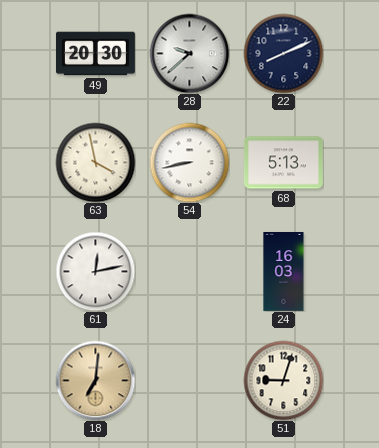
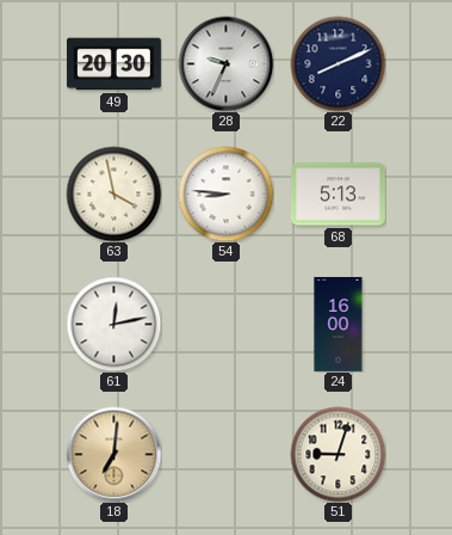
28: 9:38 -> 9:34 (225, 63)
54: 8:43 -> 8:46 (225, 193)
24: 16:03 -> 16:00 (339, 324)
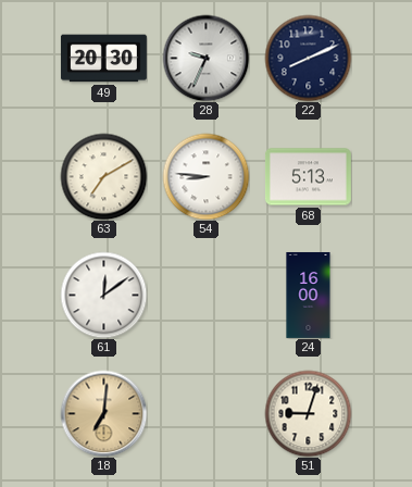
63: 3:58 -> 7:10 (103, 176)
61: 12:13 -> 12:09 (103, 295)
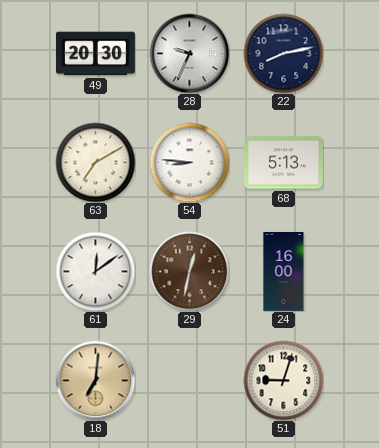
22: 8:11 -> 8:13 (283, 53)
29: none -> 12:32 (189, 271)
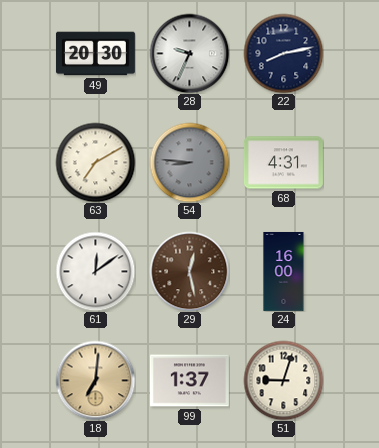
54 dial: white -> grey (189, 162)
68: 5:13 -> 4:31 (283, 163)
29: 12:32 -> 12:28 (189, 271)
99: none -> 1:37 (189, 381)
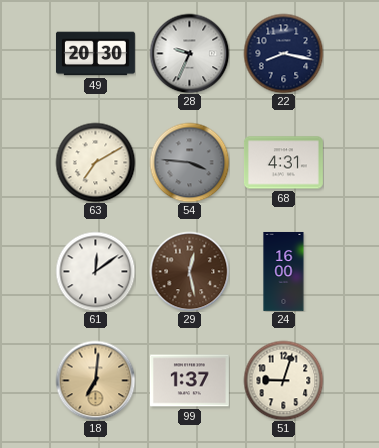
22: 8:13 -> 8:17 (283, 53)
54: 8:46 -> 3:46 (189, 162)
